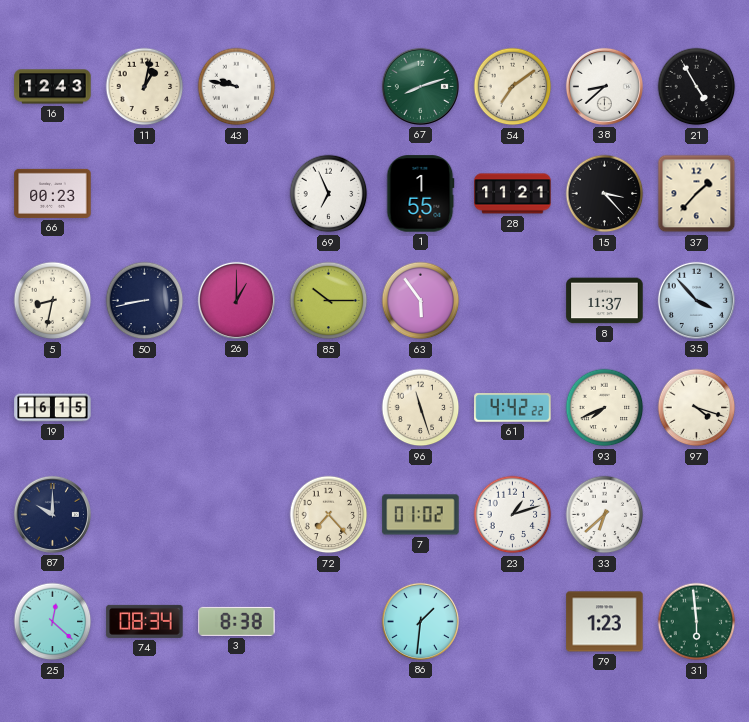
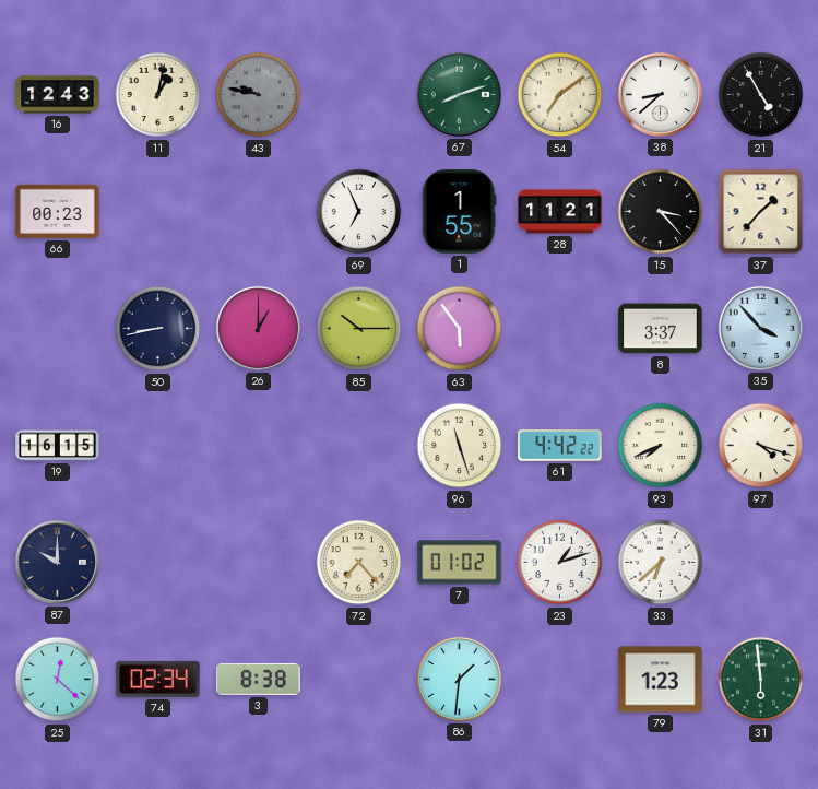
43 dial: white -> grey (259, 95)
5: 8:32 -> none (53, 301)
8: 11:37 -> 3:37 (661, 329)
74: 08:34 -> 02:34 (158, 679)
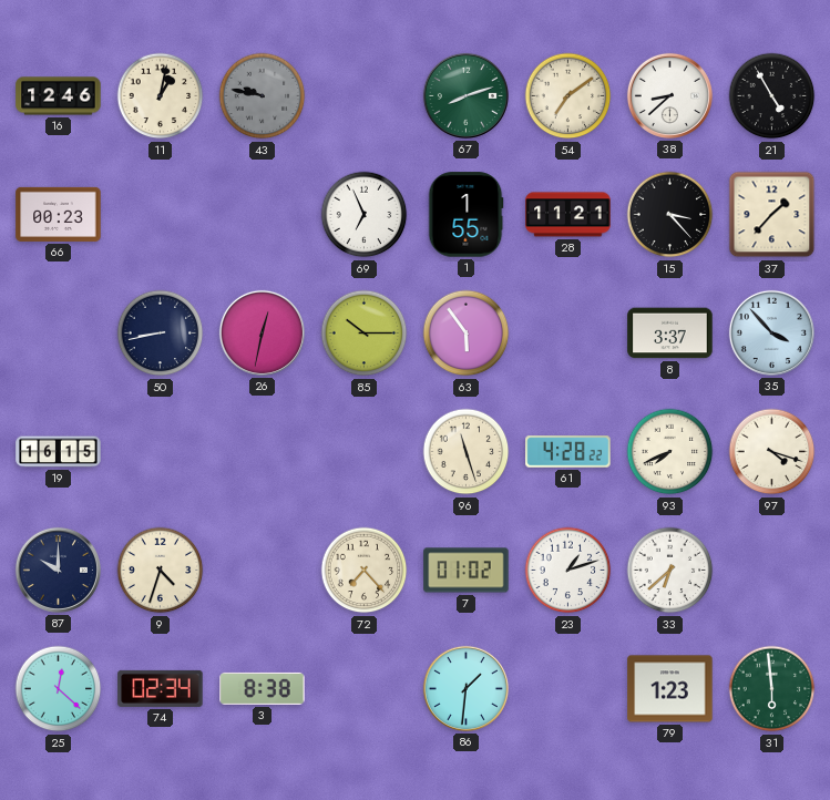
16: 12:43 -> 12:46 (59, 96)
26: 1:00 -> 12:32 (262, 332)
61: 4:42 -> 4:28 (568, 452)
9: none -> 4:33 (161, 571)
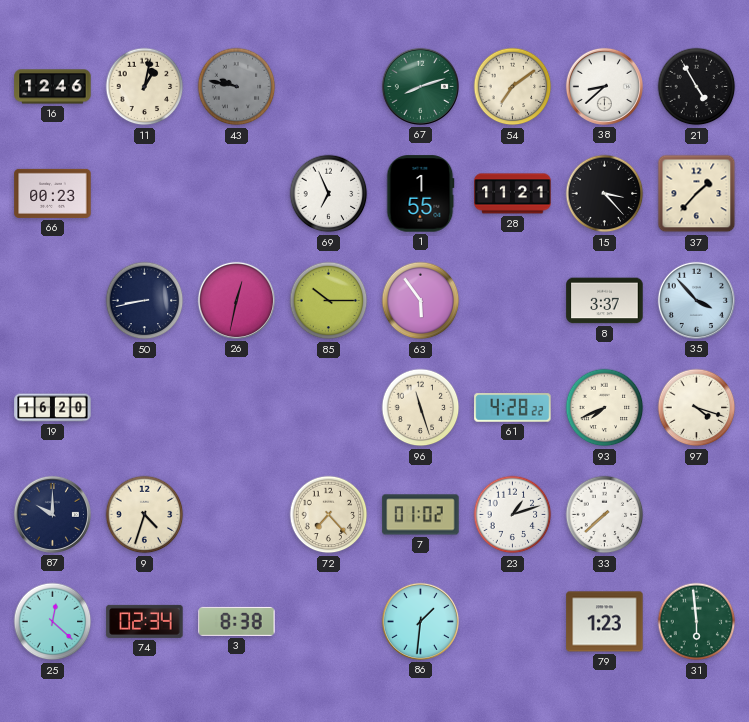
19: 16:15 -> 16:20 (53, 408)
33: 6:38 -> 7:38 (605, 515)
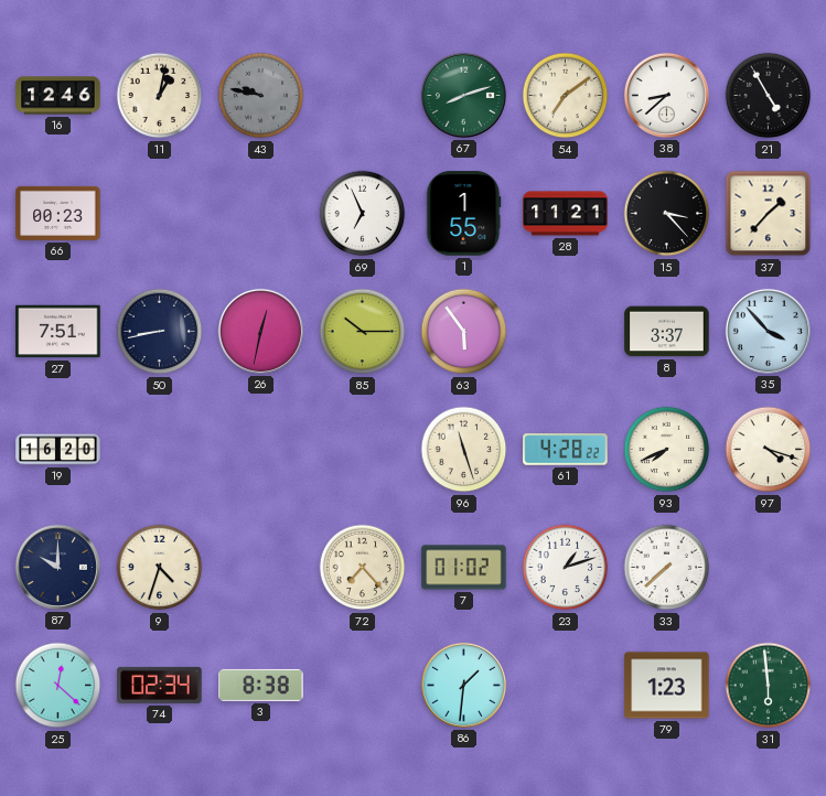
27: none -> 7:51 (58, 332)
